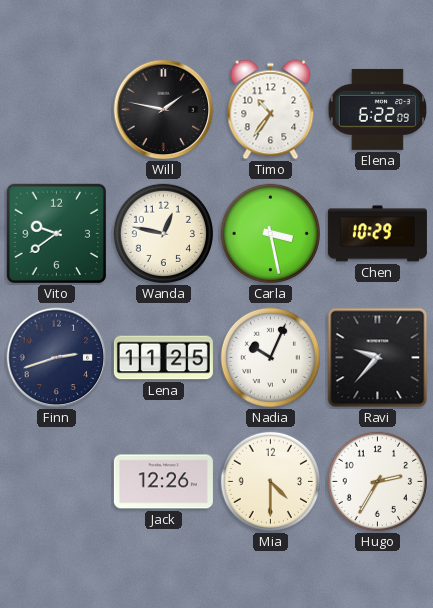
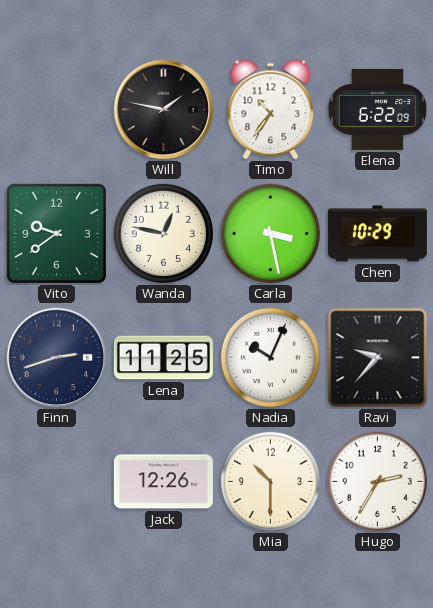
Mia: 4:30 -> 10:30 (270, 481)
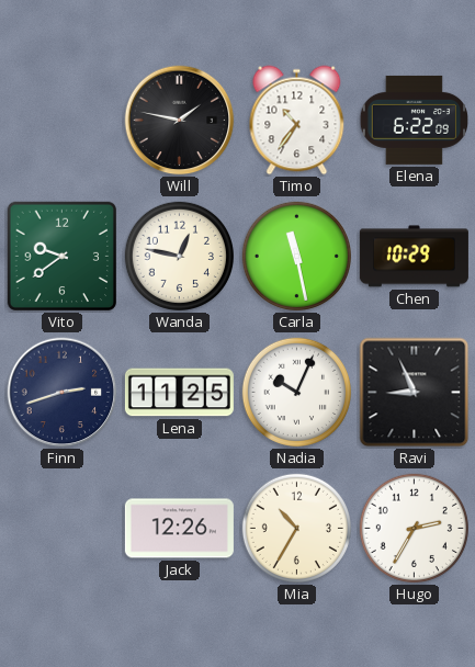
Carla: 3:28 -> 11:28 (296, 256)
Ravi: 9:37 -> 8:56 (415, 393)
Mia: 10:30 -> 10:35 (296, 528)
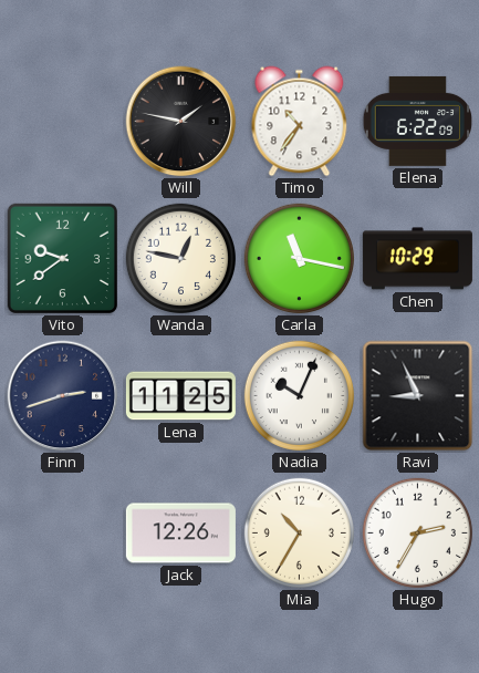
Carla: 11:28 -> 11:17 (299, 258)
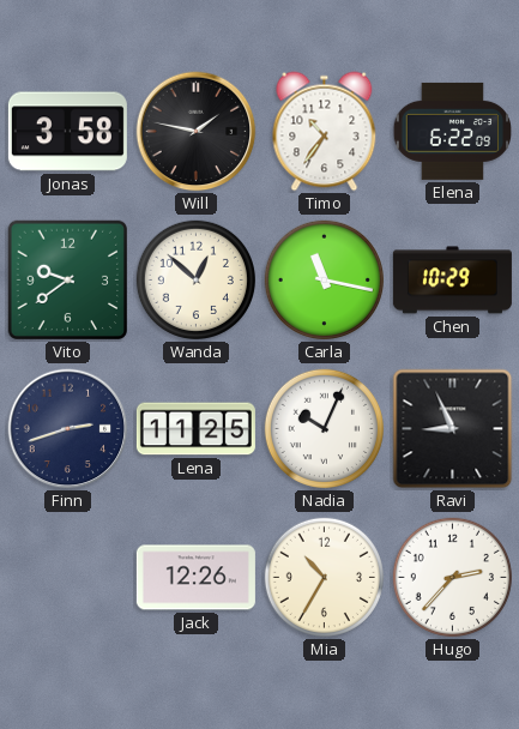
Jonas: none -> 3:58 (67, 132)
Wanda: 12:47 -> 12:52 (195, 279)
Hugo: 2:35 -> 2:37 (452, 577)
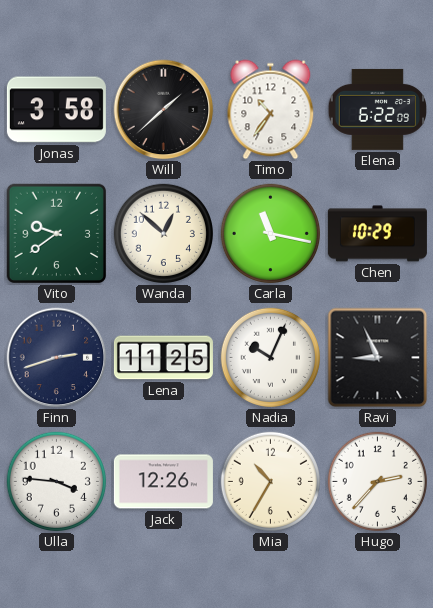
Will: 1:47 -> 1:38 (164, 110)
Ulla: none -> 3:46 (56, 481)
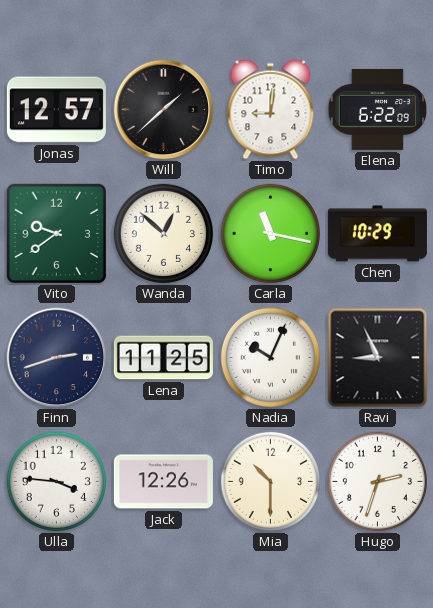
Jonas: 3:58 -> 12:57 (56, 110)
Timo: 10:36 -> 9:01 (271, 110)
Mia: 10:35 -> 10:30 (270, 481)
Hugo: 2:37 -> 2:33 (377, 481)
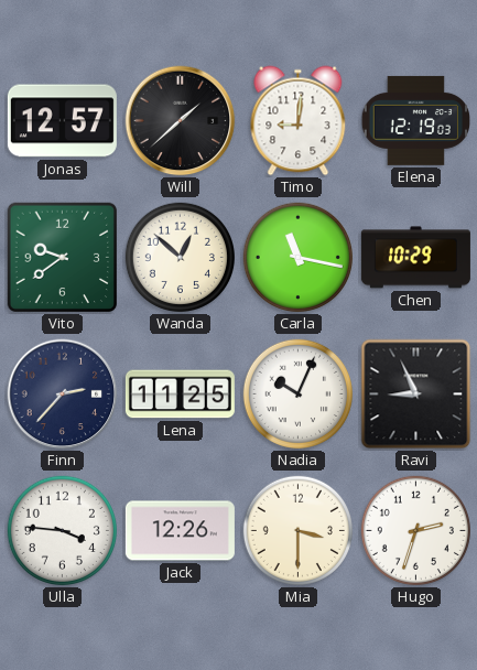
Elena: 6:22 -> 12:19 (415, 120)
Finn: 2:42 -> 2:37 (63, 395)
Mia: 10:30 -> 3:30 (297, 530)
